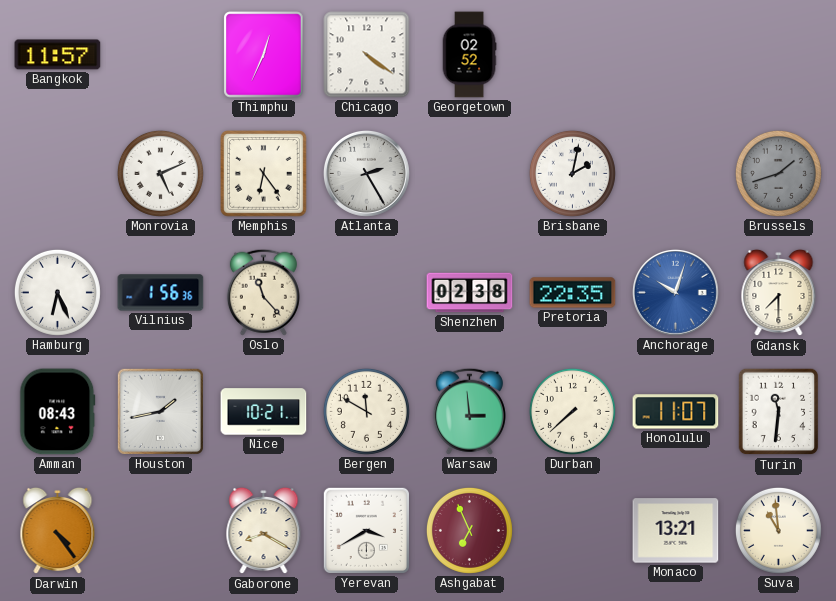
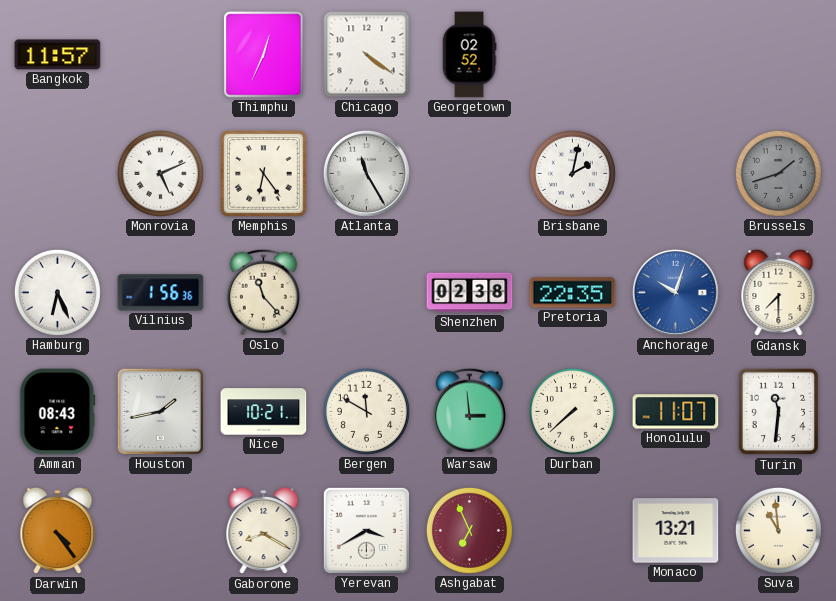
Atlanta: 2:25 -> 11:25 (366, 173)
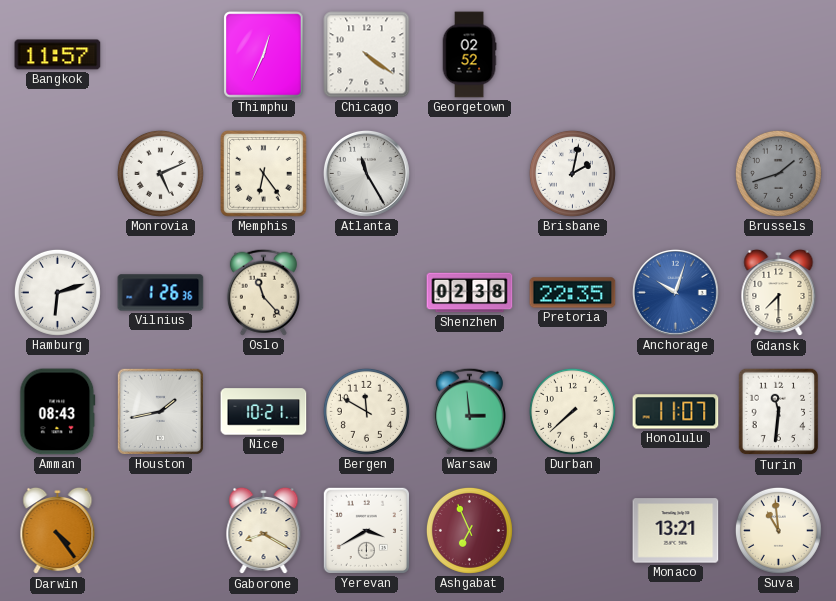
Hamburg: 6:26 -> 6:12 (57, 292)
Vilnius: 1:56 -> 1:26 (161, 293)
